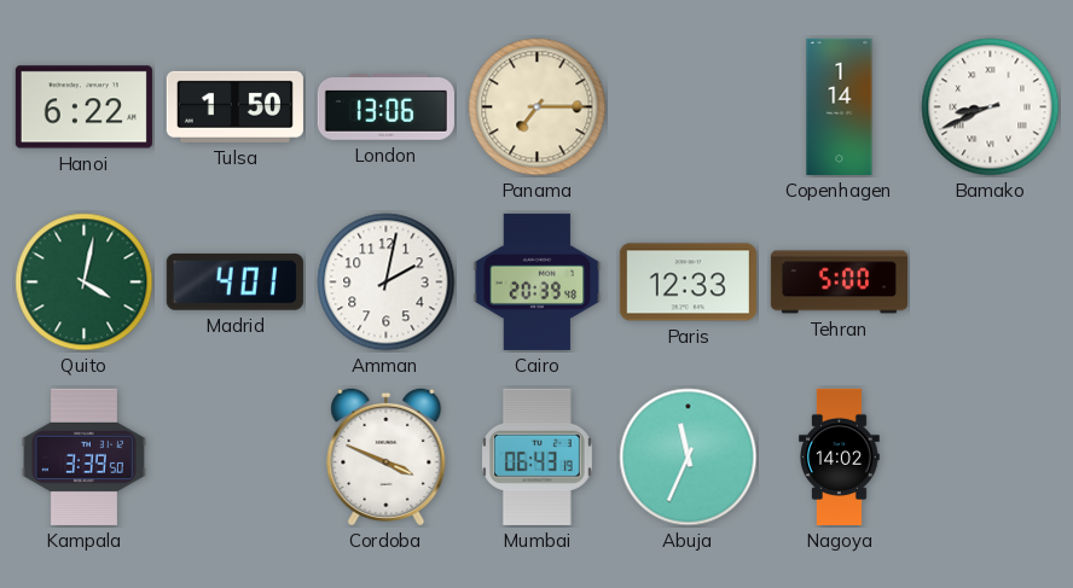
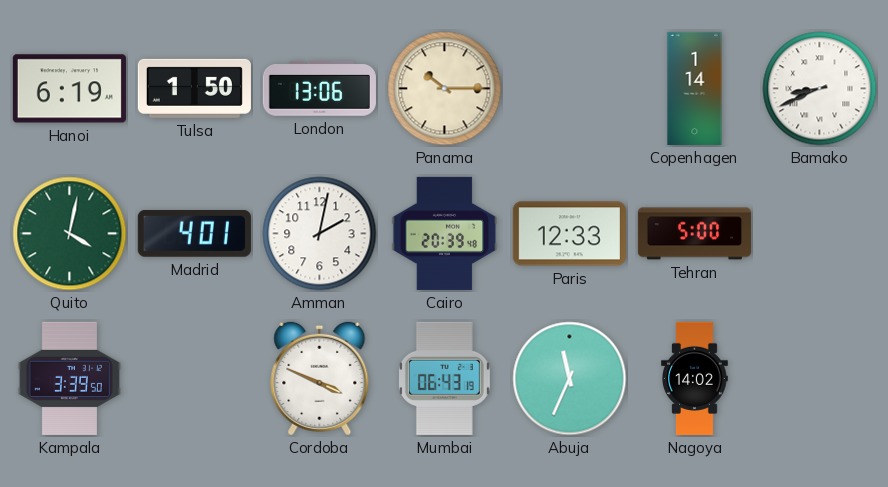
Hanoi: 6:22 -> 6:19 (69, 89)
Panama: 7:15 -> 10:15 (445, 89)
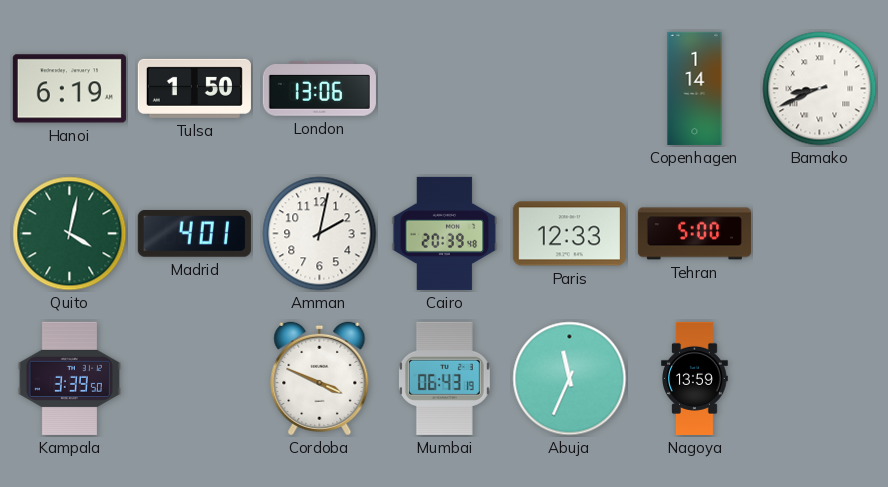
Panama: 10:15 -> none (445, 89)
Nagoya: 14:02 -> 13:59 (695, 378)
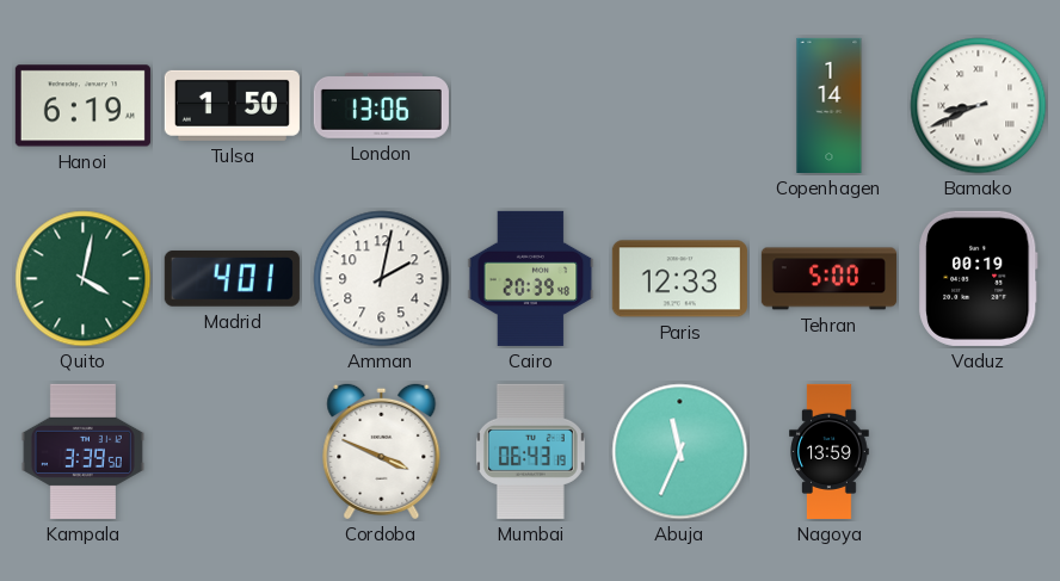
Vaduz: none -> 00:19 (978, 278)
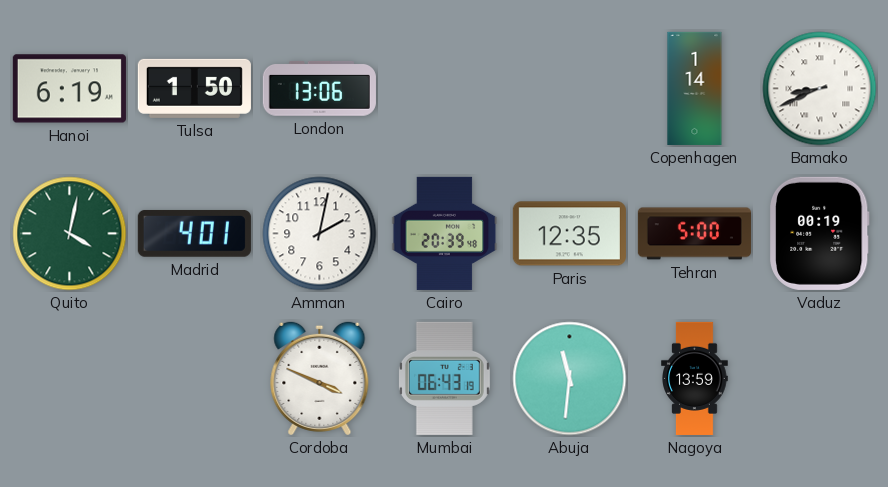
Paris: 12:33 -> 12:35 (569, 234)
Kampala: 3:39 -> none (82, 451)
Abuja: 11:34 -> 11:31 (570, 379)
